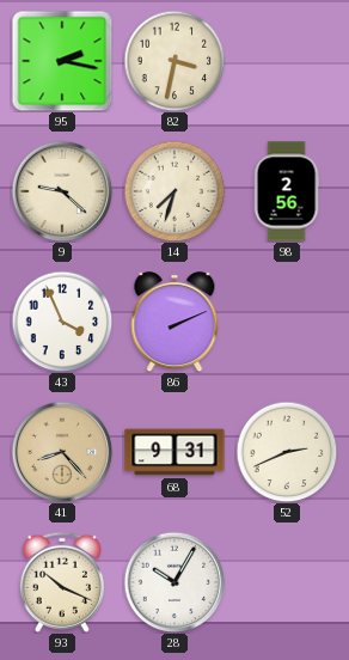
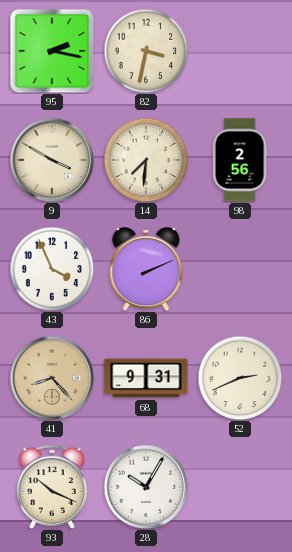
9: 9:22 -> 3:50 (52, 160)
14: 7:33 -> 7:31 (146, 160)
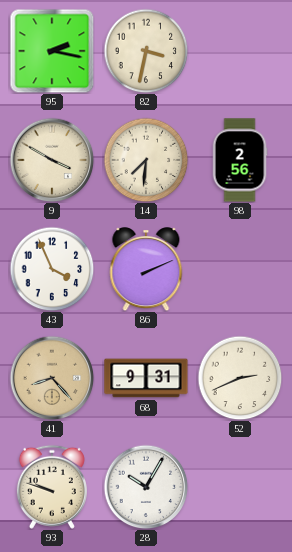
93: 10:19 -> 9:48 (52, 487)
